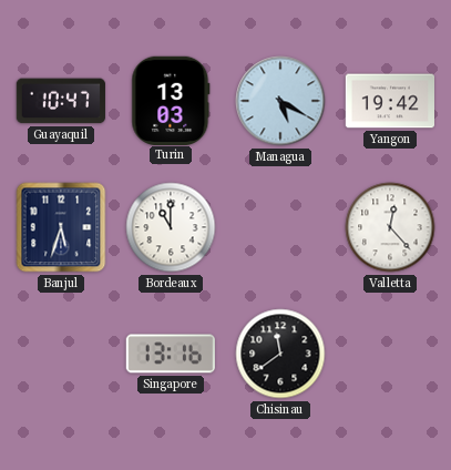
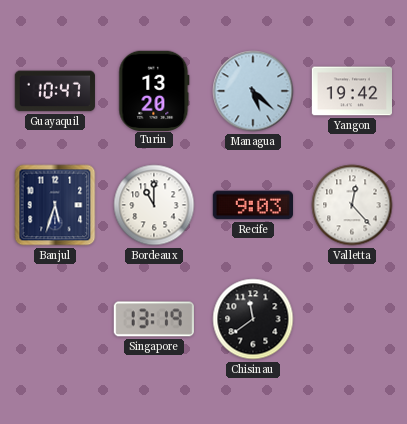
Turin: 13:03 -> 13:20 (154, 90)
Managua: 5:20 -> 5:22 (253, 91)
Recife: none -> 9:03 (252, 205)
Singapore: 13:16 -> 13:19 (154, 319)
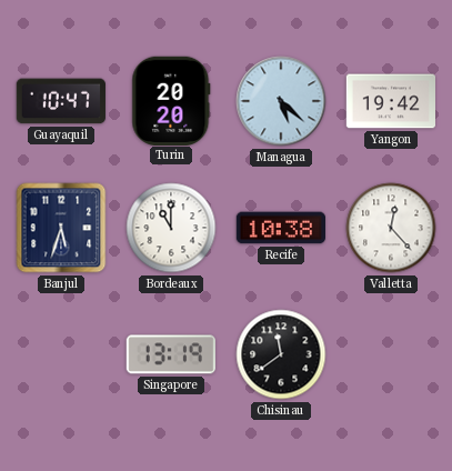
Turin: 13:20 -> 20:20 (171, 100)
Recife: 9:03 -> 10:38 (280, 228)
